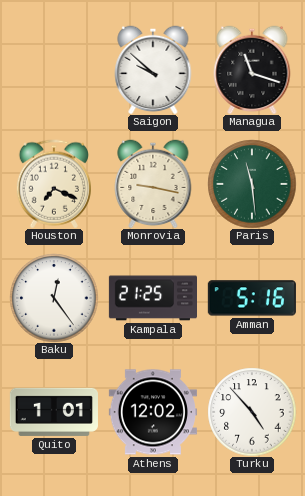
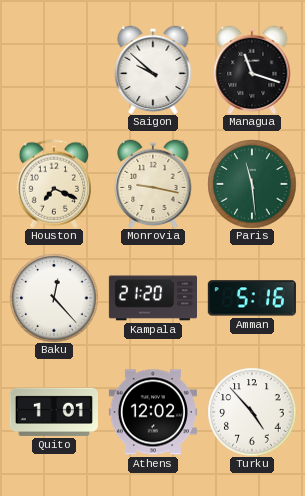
Baku: 12:24 -> 12:23 (54, 298)
Kampala: 21:25 -> 21:20 (152, 298)
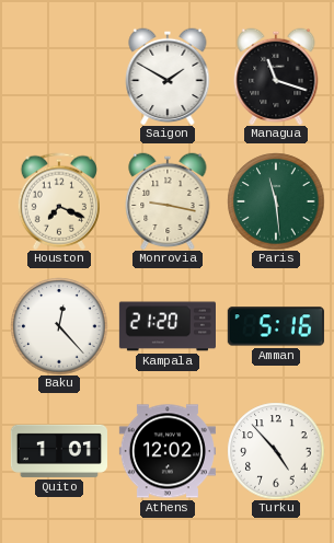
Saigon: 9:52 -> 1:50 (168, 77)
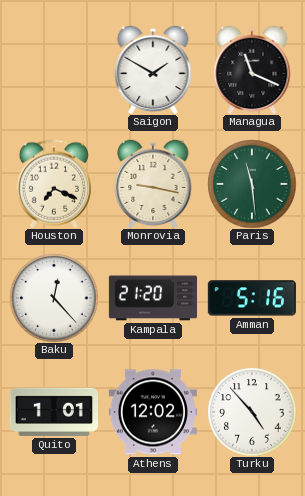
Managua: 11:18 -> 11:19 (252, 70)
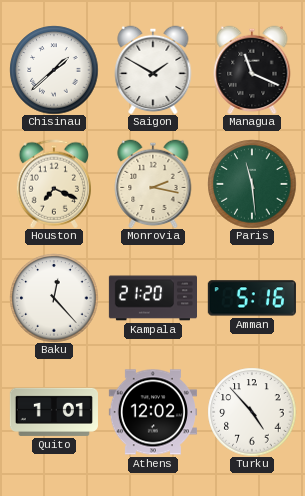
Chisinau: none -> 1:38 (54, 70)
Monrovia: 9:17 -> 2:17 (153, 184)
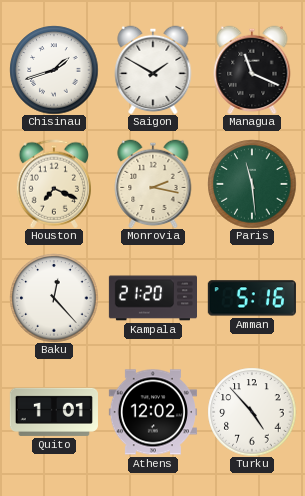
Chisinau: 1:38 -> 1:42 (54, 70)
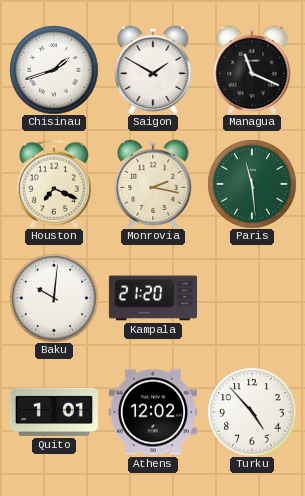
Baku: 12:23 -> 10:01 (54, 298)
Amman: 5:16 -> none (252, 298)
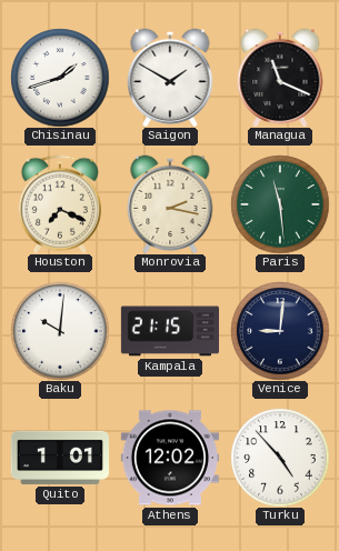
Kampala: 21:20 -> 21:15 (169, 331)
Venice: none -> 9:01 (280, 331)
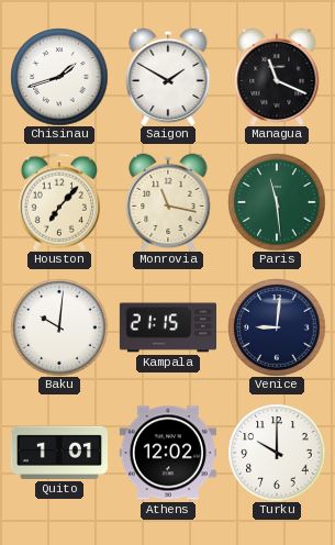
Houston: 7:19 -> 7:07 (59, 202)
Monrovia: 2:17 -> 11:17 (168, 202)
Turku: 4:53 -> 10:00 (277, 453)
